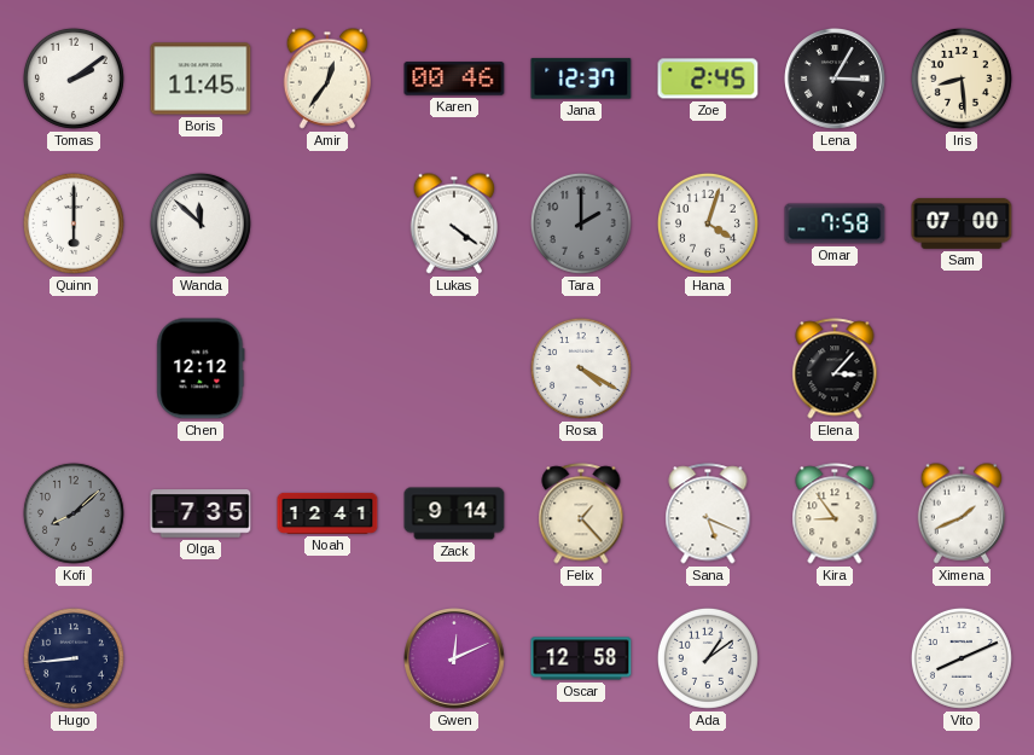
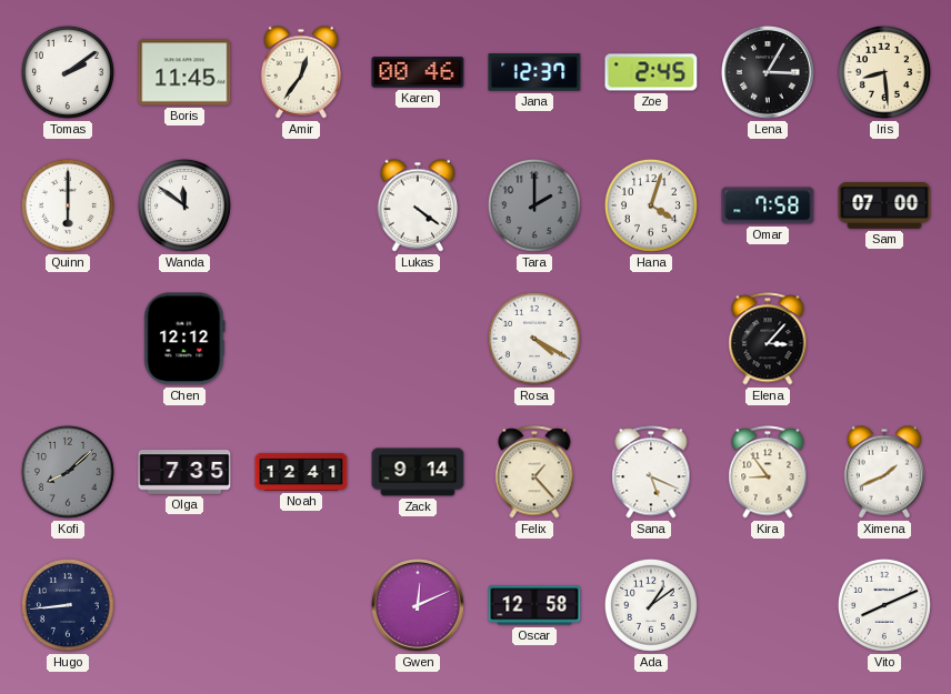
Wanda: 11:52 -> 11:51 (184, 205)
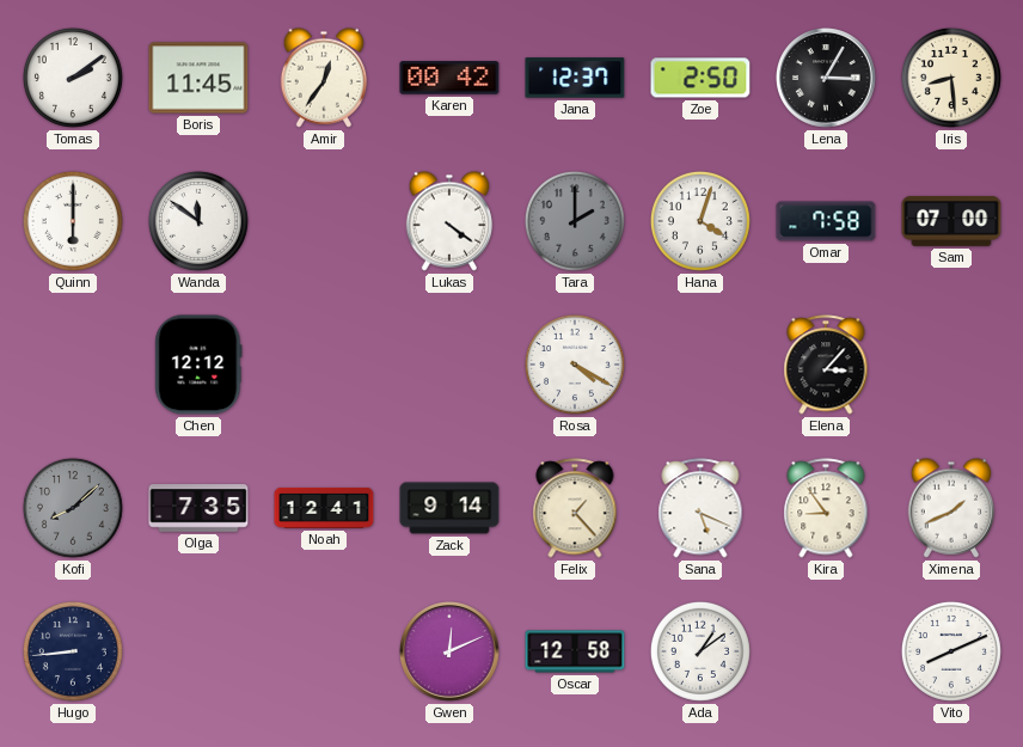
Karen: 00:46 -> 00:42 (449, 78)
Zoe: 2:45 -> 2:50 (700, 78)
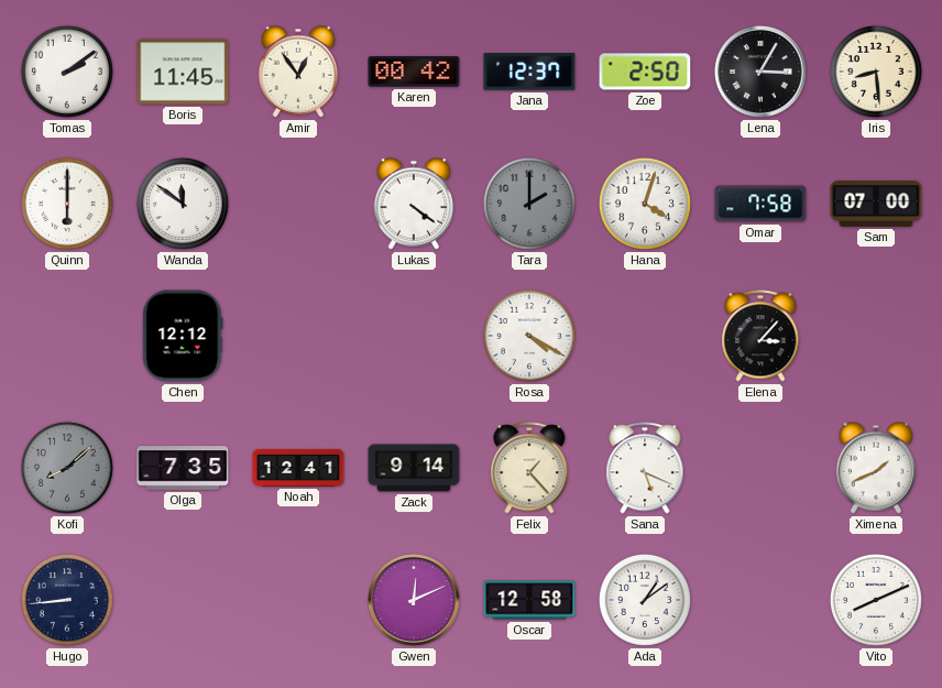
Amir: 12:36 -> 12:54 (298, 72)
Kira: 8:54 -> none (826, 508)
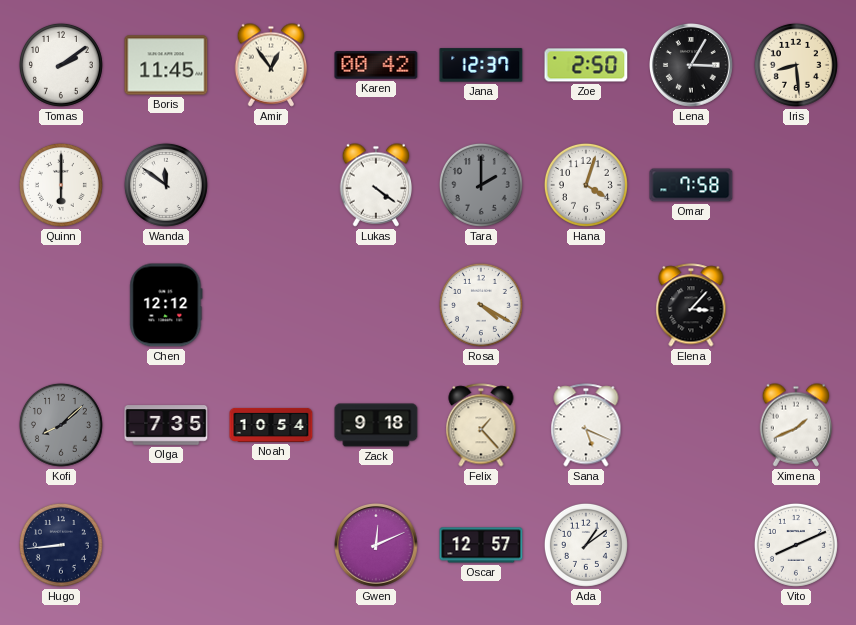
Sam: 07:00 -> none (876, 204)
Noah: 12:41 -> 10:54 (271, 425)
Zack: 9:14 -> 9:18 (376, 425)
Oscar: 12:58 -> 12:57 (481, 545)
